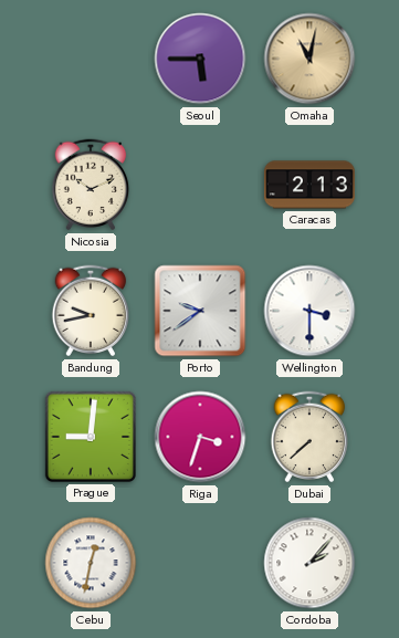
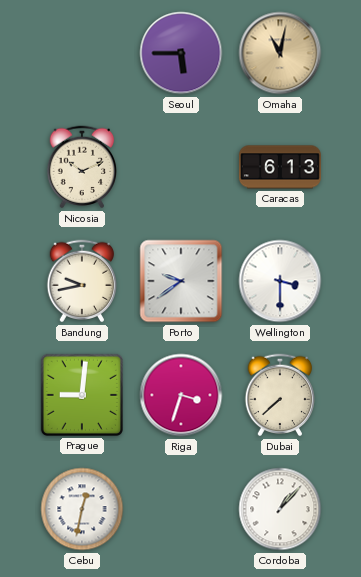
Caracas: 2:13 -> 6:13 (280, 167)
Cordoba: 2:07 -> 1:07 (280, 509)
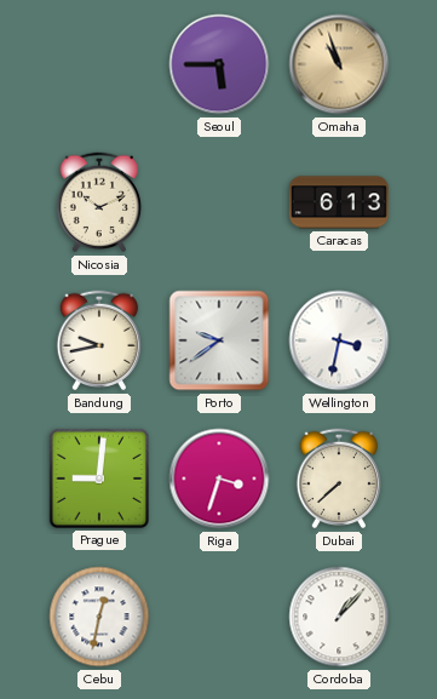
Omaha: 11:02 -> 10:57 (339, 64)
Wellington: 3:30 -> 3:32 (339, 340)
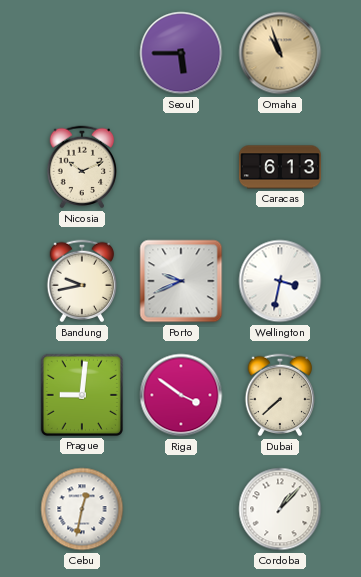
Porto: 9:39 -> 9:41 (181, 281)
Riga: 3:33 -> 3:51 (181, 395)
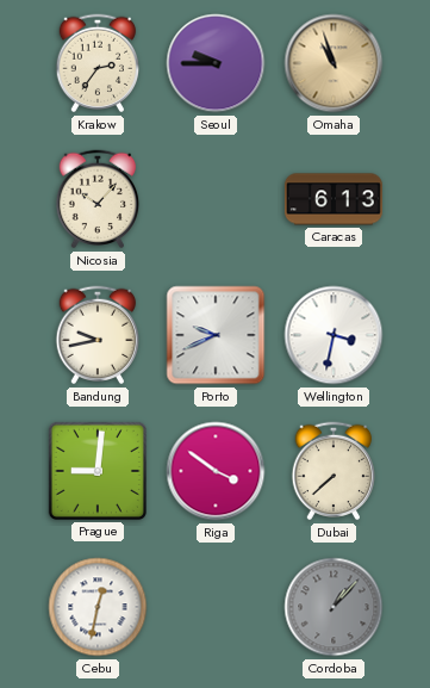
Krakow: none -> 2:36 (98, 63)
Seoul: 5:45 -> 9:45 (216, 63)
Nicosia: 10:11 -> 10:07 (98, 199)
Cordoba dial: white -> grey (334, 607)
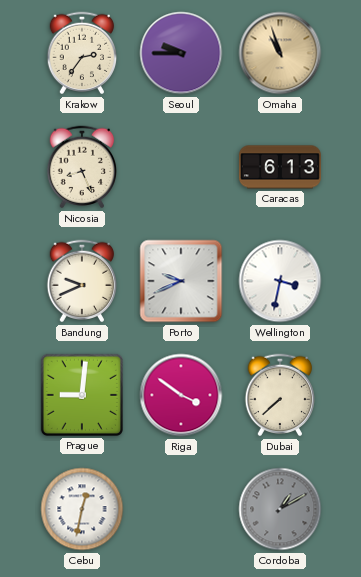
Nicosia: 10:07 -> 8:26 (82, 167)
Bandung: 9:43 -> 9:41 (82, 281)
Cordoba: 1:07 -> 1:10 (280, 509)
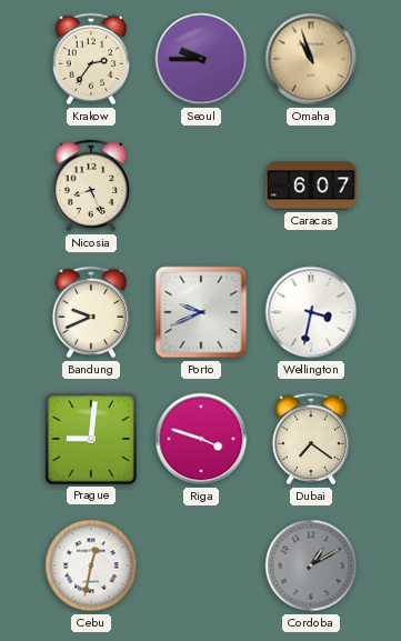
Caracas: 6:13 -> 6:07 (311, 186)
Riga: 3:51 -> 3:48 (201, 439)
Dubai: 7:38 -> 7:21 (311, 439)
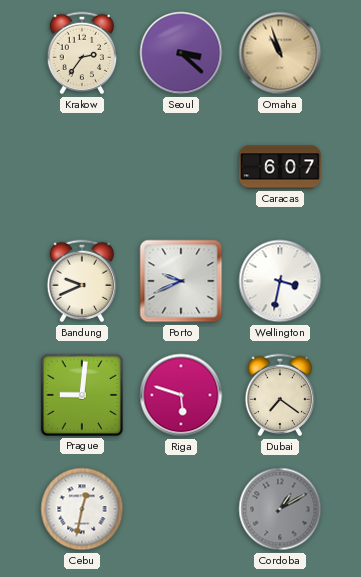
Seoul: 9:45 -> 3:22 (181, 53)
Nicosia: 8:26 -> none (91, 186)
Riga: 3:48 -> 5:48 (181, 395)
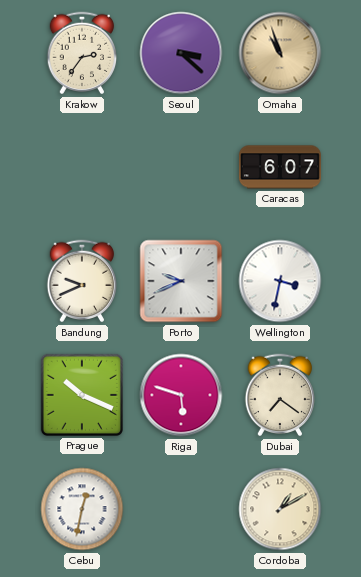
Prague: 9:01 -> 10:19 (82, 395)
Cordoba dial: grey -> cream (280, 509)
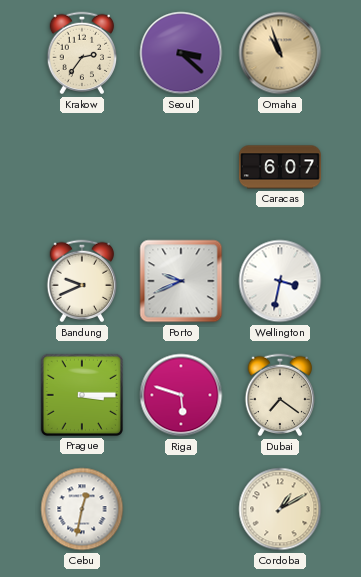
Prague: 10:19 -> 3:15 (82, 395)
